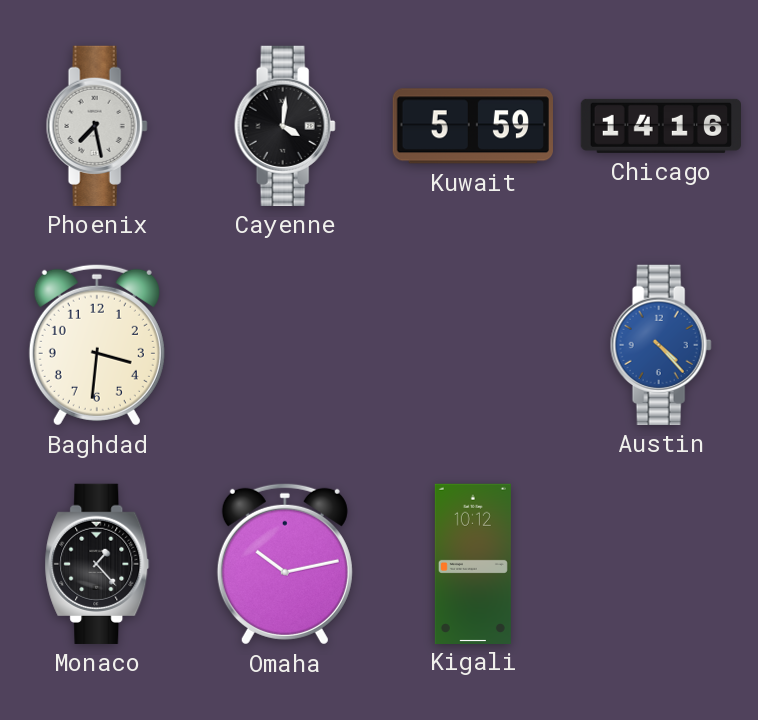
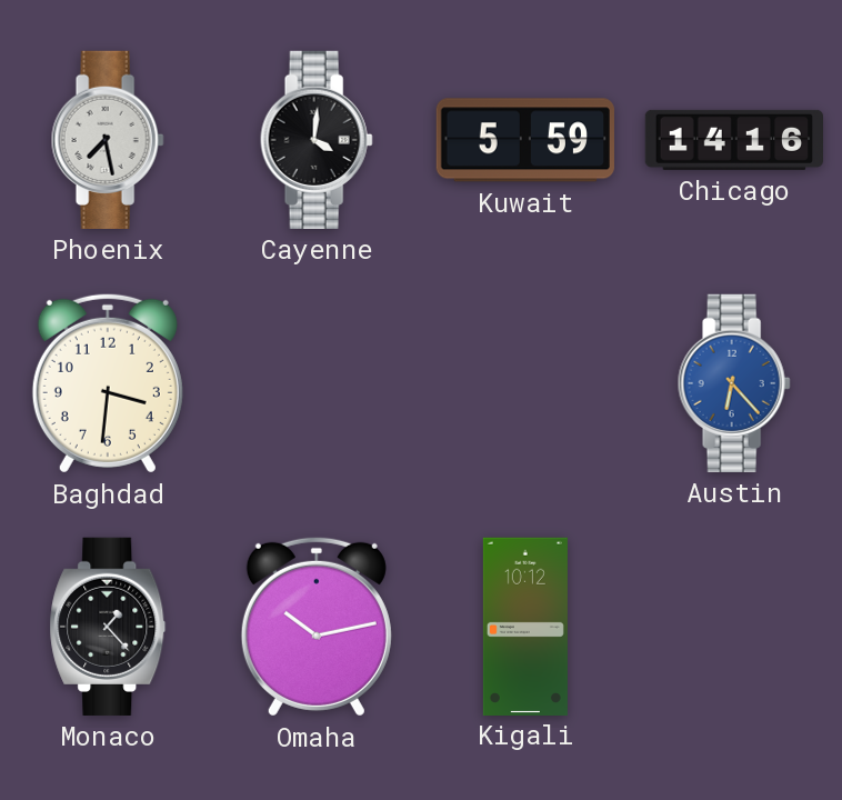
Austin: 4:23 -> 6:23 (734, 383)
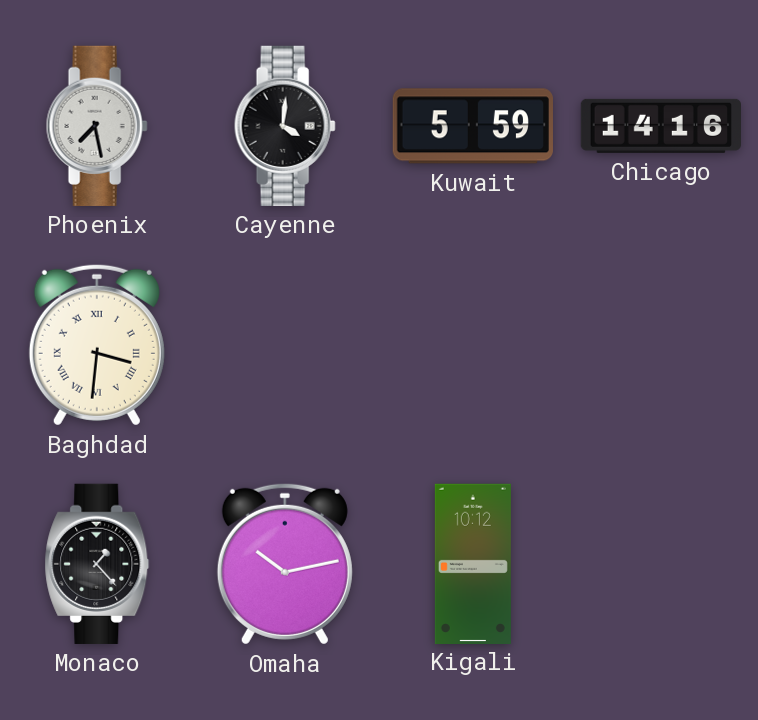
Baghdad numerals: Arabic -> Roman (97, 345)
Austin: 6:23 -> none (734, 383)
